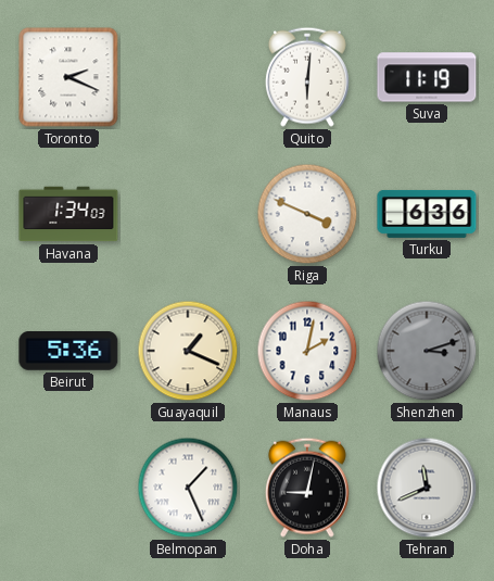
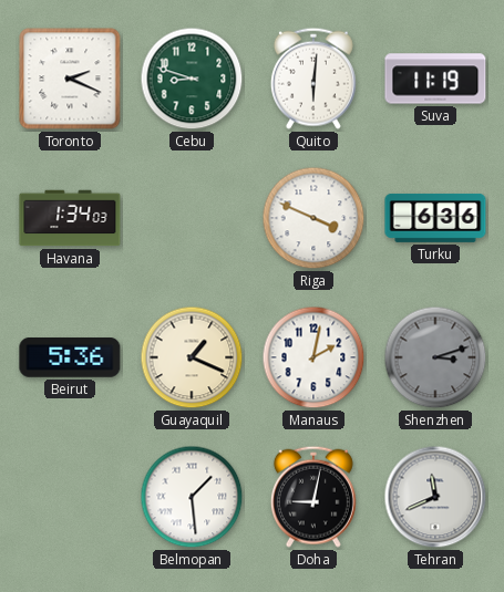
Cebu: none -> 8:48 (192, 79)
Belmopan: 1:26 -> 1:29 (192, 497)
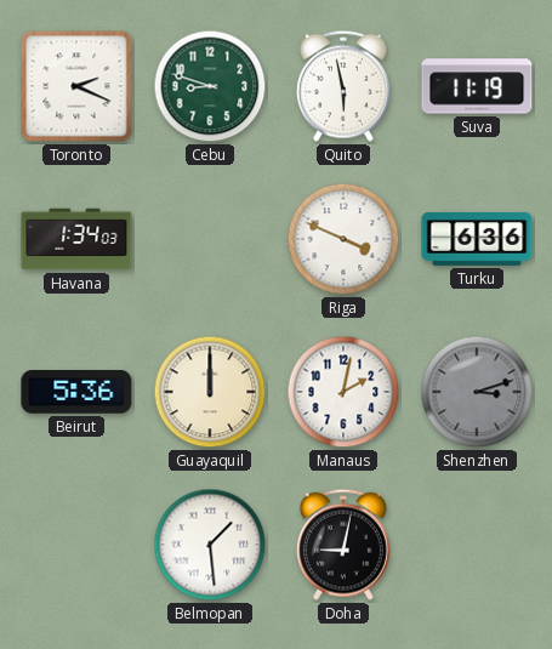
Quito: 6:01 -> 5:58 (343, 86)
Guayaquil: 1:19 -> 12:00 (210, 392)
Tehran: 11:41 -> none (435, 497)
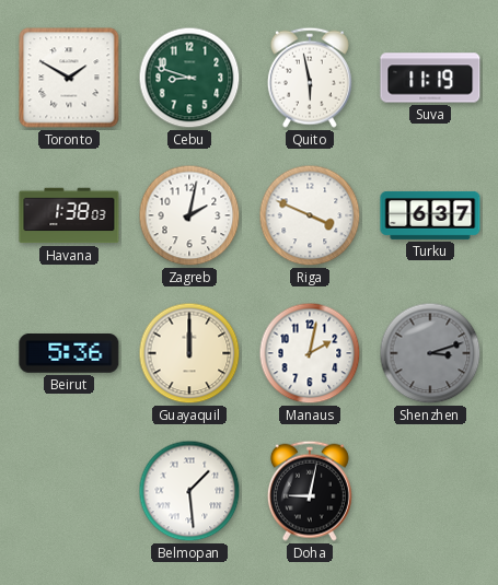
Toronto: 2:19 -> 1:50 (69, 78)
Havana: 1:34 -> 1:38 (69, 215)
Zagreb: none -> 2:02 (189, 215)
Turku: 6:36 -> 6:37 (430, 215)
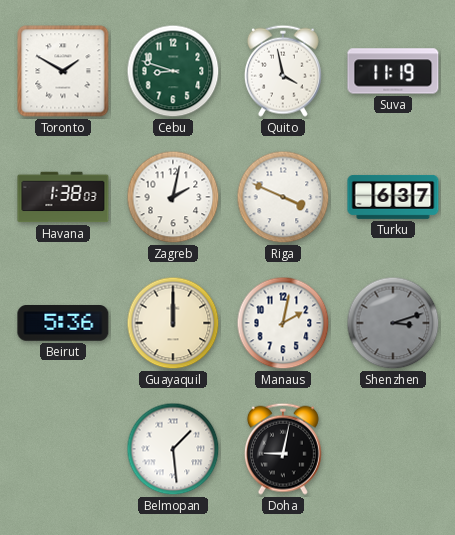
Quito: 5:58 -> 3:58 (283, 71)
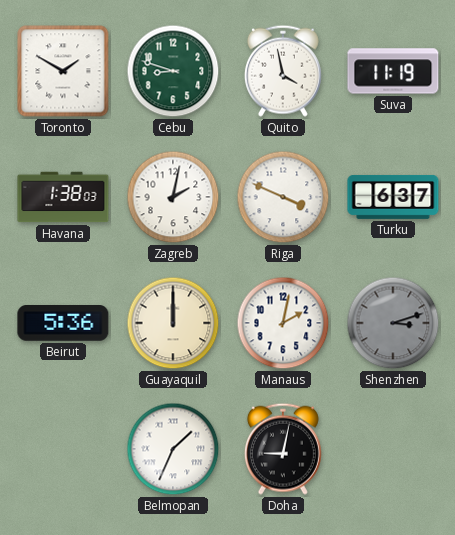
Belmopan: 1:29 -> 1:34 (173, 449)
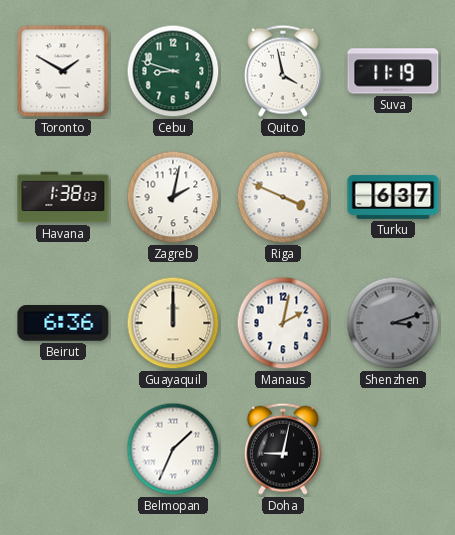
Beirut: 5:36 -> 6:36 (63, 323)
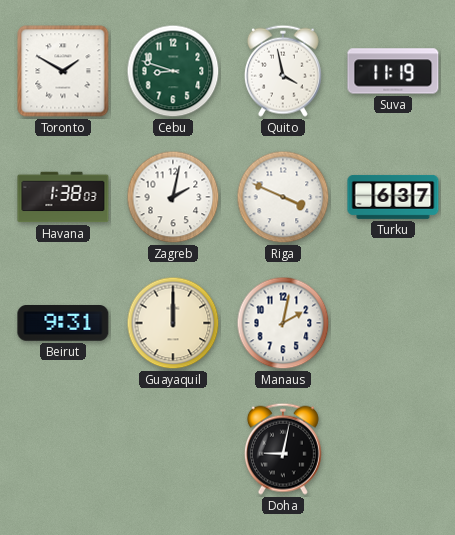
Beirut: 6:36 -> 9:31 (63, 323)
Shenzhen: 3:12 -> none (393, 323)
Belmopan: 1:34 -> none (173, 449)
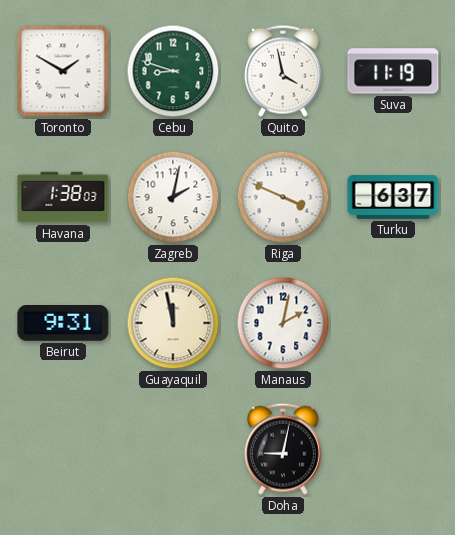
Guayaquil: 12:00 -> 11:58 (173, 323)
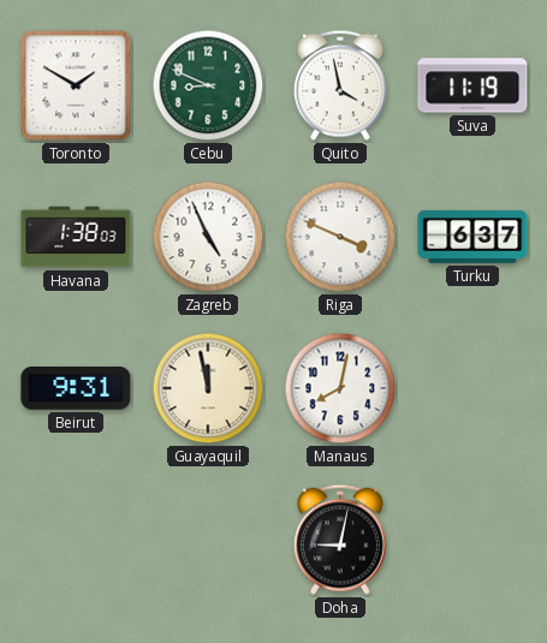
Cebu: 8:48 -> 8:49 (208, 85)
Zagreb: 2:02 -> 4:56 (208, 237)
Manaus: 2:02 -> 8:02 (340, 388)
